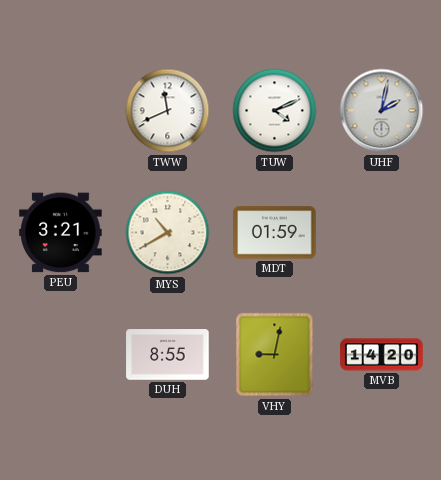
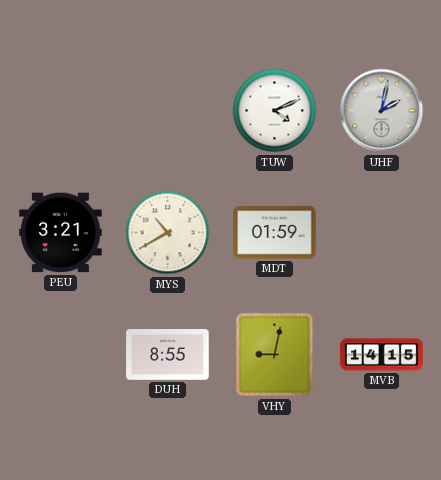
TWW: 11:41 -> none (168, 111)
MVB: 14:20 -> 14:15 (382, 355)
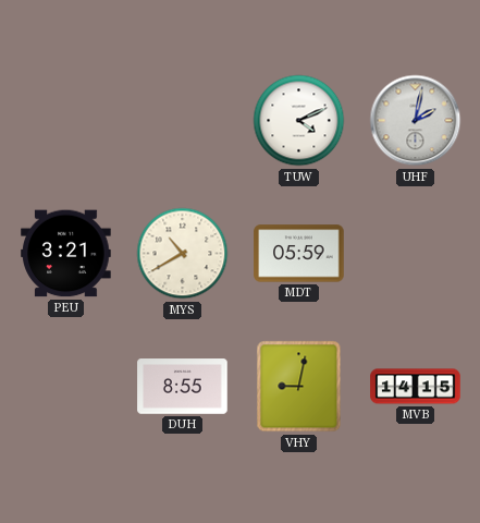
MDT: 01:59 -> 05:59 (299, 254)
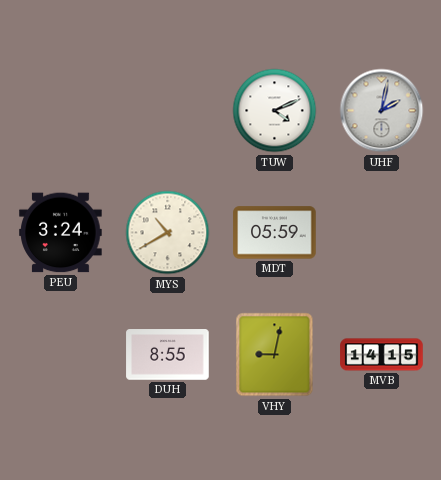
PEU: 3:21 -> 3:24 (61, 233)
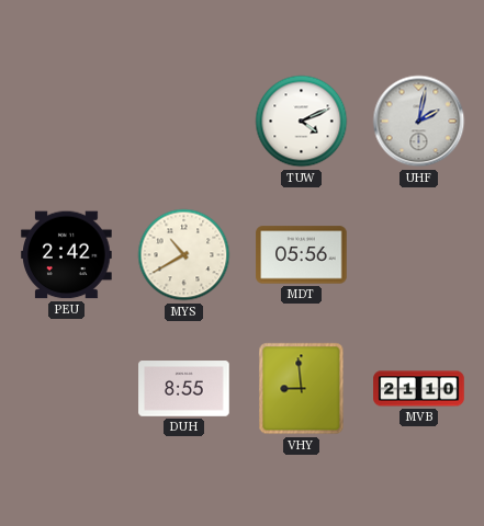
PEU: 3:24 -> 2:42 (67, 255)
MDT: 05:59 -> 05:56 (302, 255)
VHY: 9:02 -> 8:59 (302, 389)
MVB: 14:15 -> 21:10 (419, 389)
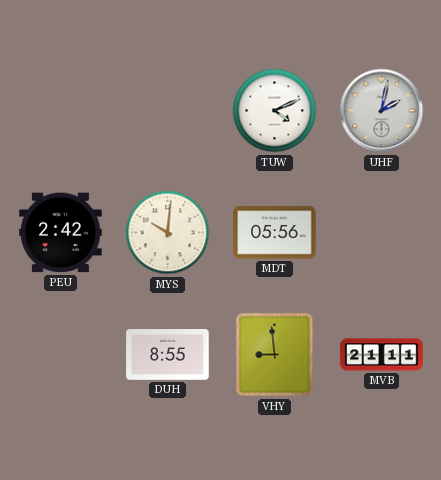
MYS: 10:40 -> 10:01 (168, 233)
MVB: 21:10 -> 21:11 (382, 355)
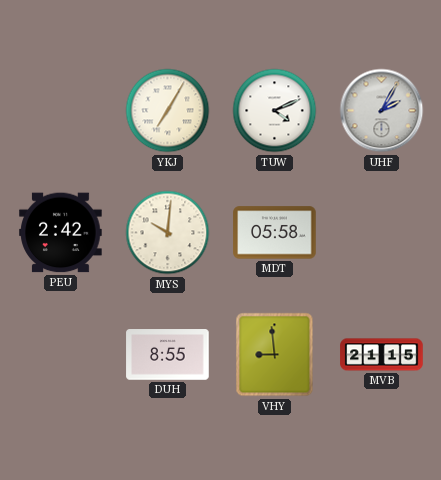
YKJ: none -> 7:05 (168, 111)
UHF: 2:02 -> 2:05 (382, 111)
MDT: 05:56 -> 05:58 (275, 233)
MVB: 21:11 -> 21:15 (382, 355)
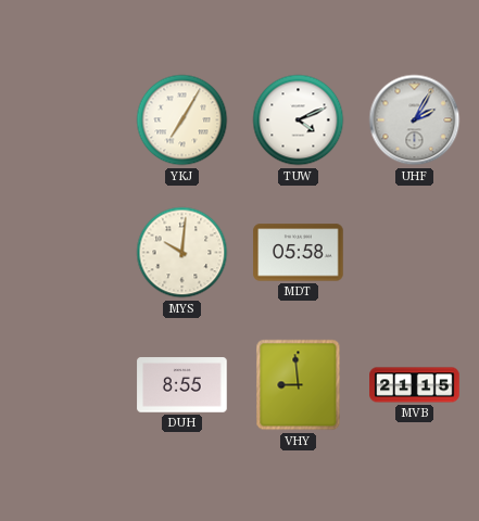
PEU: 2:42 -> none (61, 233)
